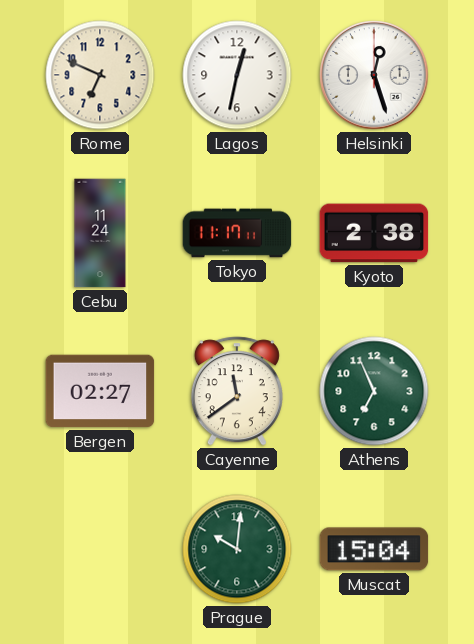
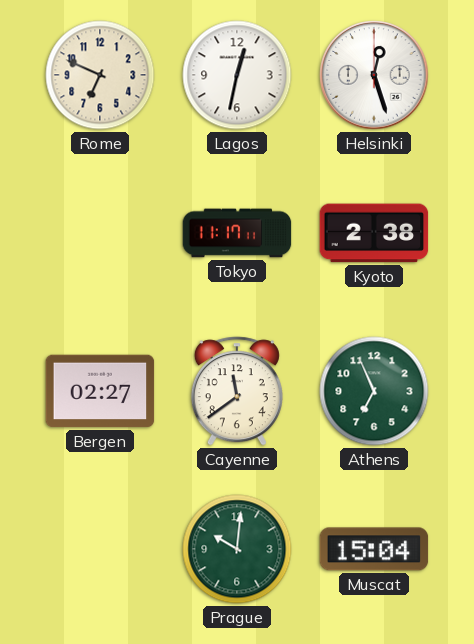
Cebu: 11:24 -> none (100, 233)
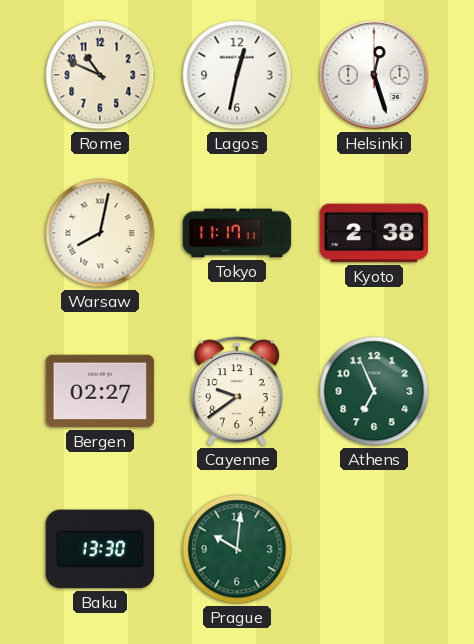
Rome: 6:49 -> 10:49 (100, 75)
Warsaw: none -> 8:02 (100, 233)
Cayenne: 11:39 -> 9:39 (237, 391)
Baku: none -> 13:30 (100, 549)
Muscat: 15:04 -> none (374, 549)
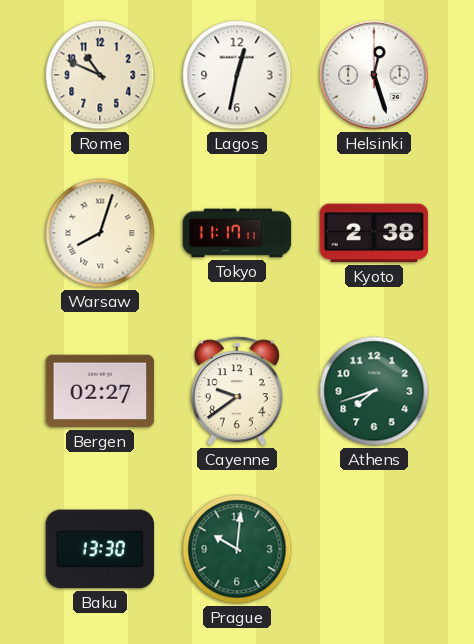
Warsaw: 8:02 -> 8:03 (100, 233)
Athens: 6:56 -> 7:42 (374, 391)
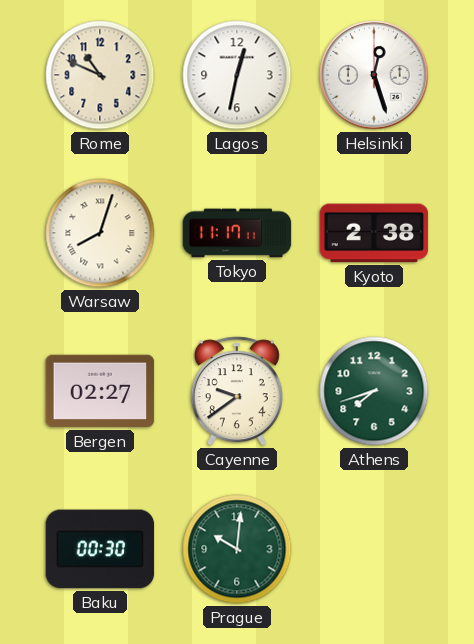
Baku: 13:30 -> 00:30 (100, 549)
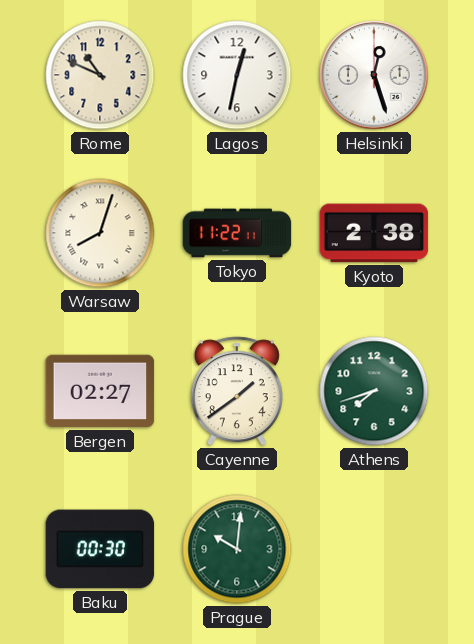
Tokyo: 11:17 -> 11:22 (237, 233)
Cayenne: 9:39 -> 1:39 (237, 391)
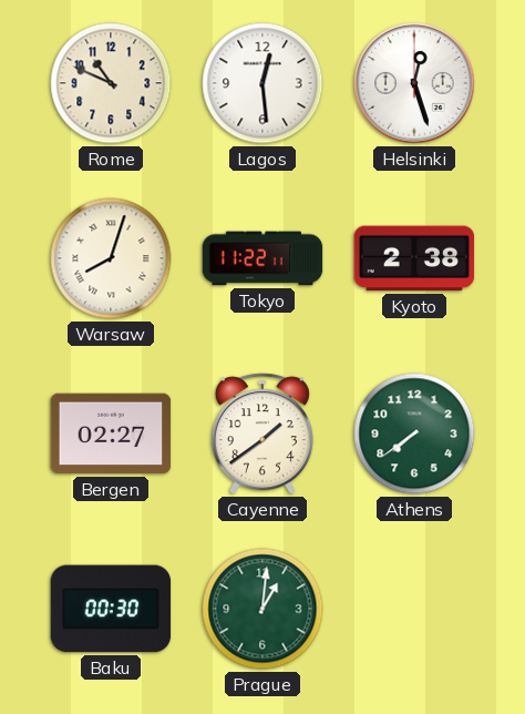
Lagos: 12:32 -> 12:29 (262, 83)
Athens: 7:42 -> 7:39 (414, 433)
Prague: 10:01 -> 1:01 (262, 609)
